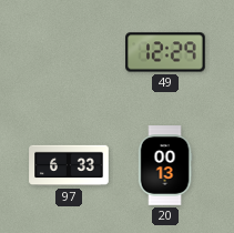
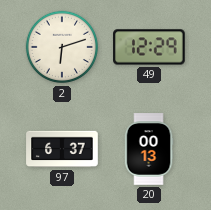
2: none -> 6:12 (62, 47)
97: 6:33 -> 6:37 (62, 149)
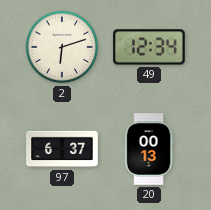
49: 12:29 -> 12:34 (149, 47)
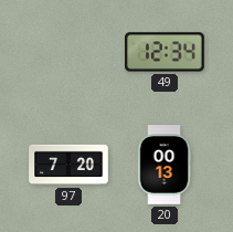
2: 6:12 -> none (62, 47)
97: 6:37 -> 7:20 (68, 165)
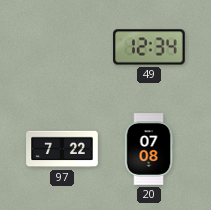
97: 7:20 -> 7:22 (62, 149)
20: 00:13 -> 07:08 (149, 149)
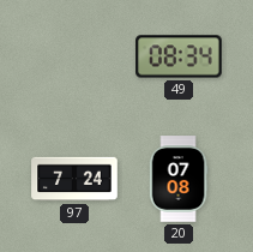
49: 12:34 -> 08:34 (179, 56)
97: 7:22 -> 7:24 (74, 179)
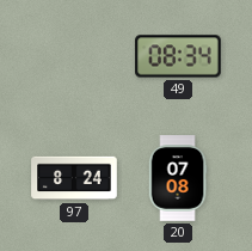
97: 7:24 -> 8:24 (74, 178)
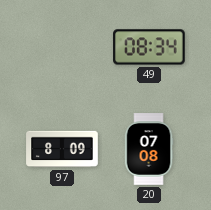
97: 8:24 -> 8:09 (62, 149)
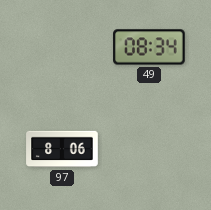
97: 8:09 -> 8:06 (62, 149)
20: 07:08 -> none (149, 149)
